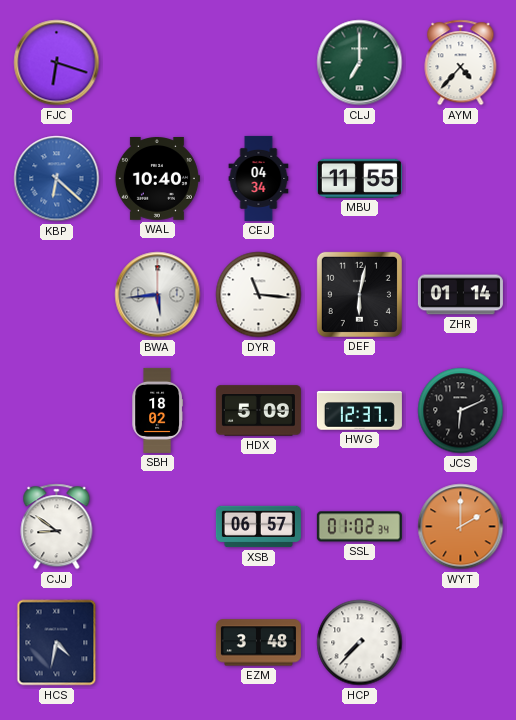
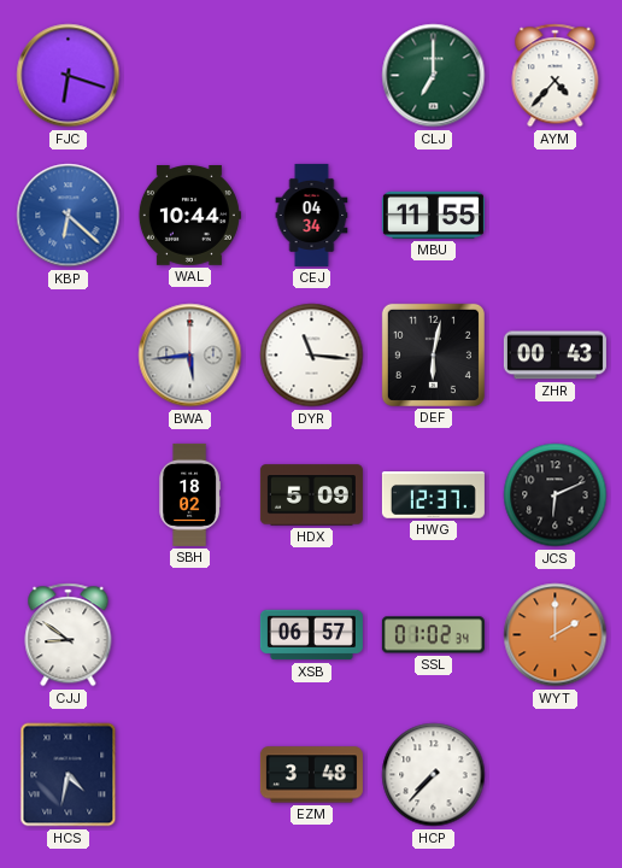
WAL: 10:40 -> 10:44 (189, 216)
ZHR: 01:14 -> 00:43 (554, 356)
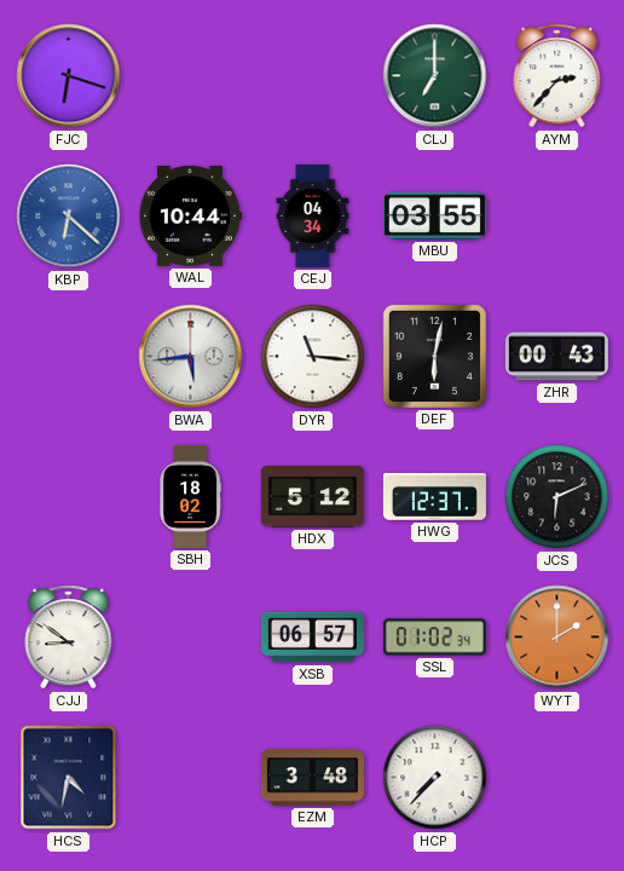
AYM: 4:37 -> 2:37 (557, 76)
MBU: 11:55 -> 03:55 (434, 215)
HDX: 5:09 -> 5:12 (312, 497)
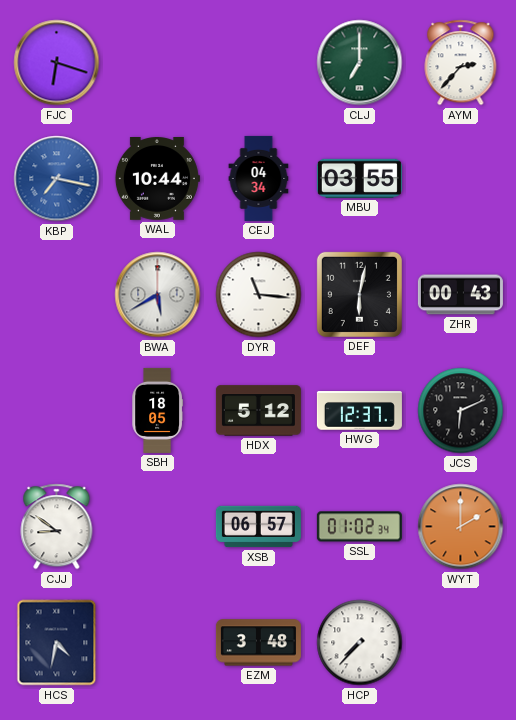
KBP: 6:22 -> 7:17 (57, 179)
BWA: 5:44 -> 5:40 (158, 295)
SBH: 18:02 -> 18:05 (157, 410)
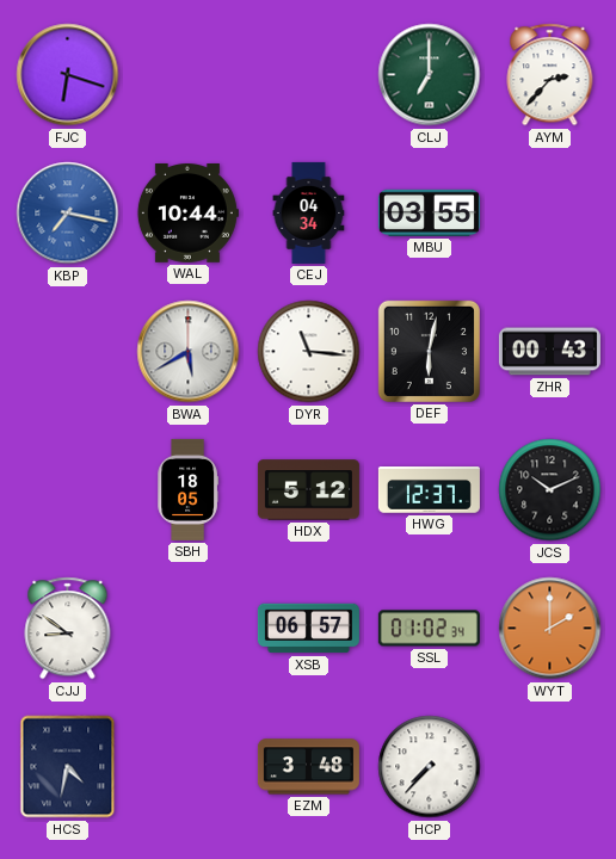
JCS: 6:11 -> 10:11 (550, 490)
